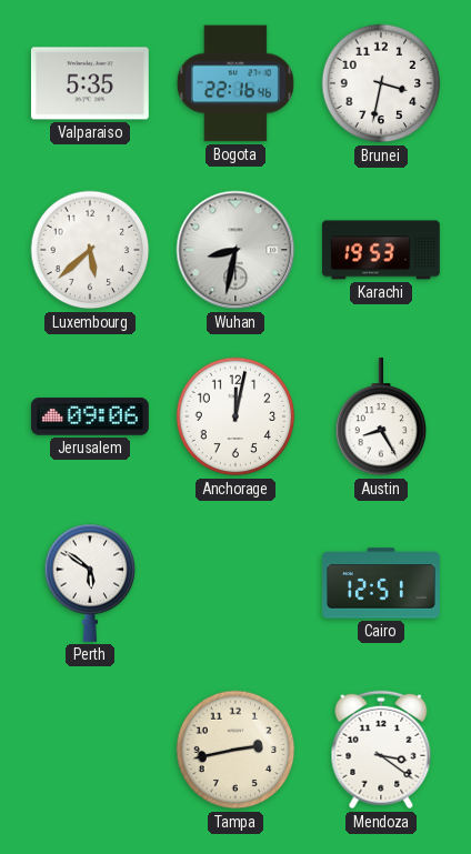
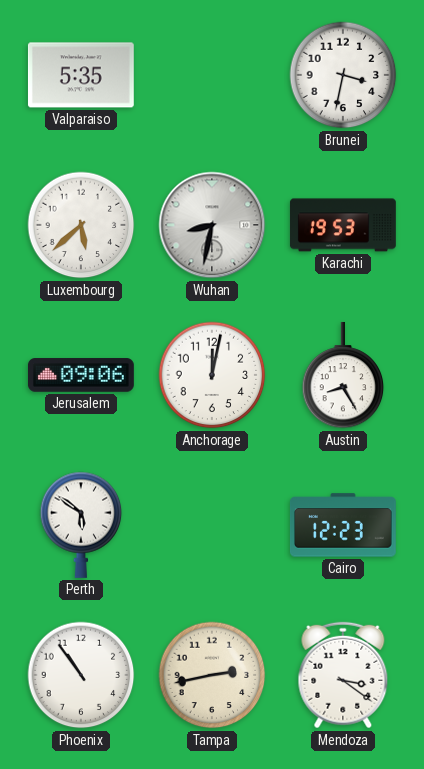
Bogota: 22:16 -> none (235, 83)
Cairo: 12:51 -> 12:23 (343, 525)
Phoenix: none -> 10:54 (81, 675)
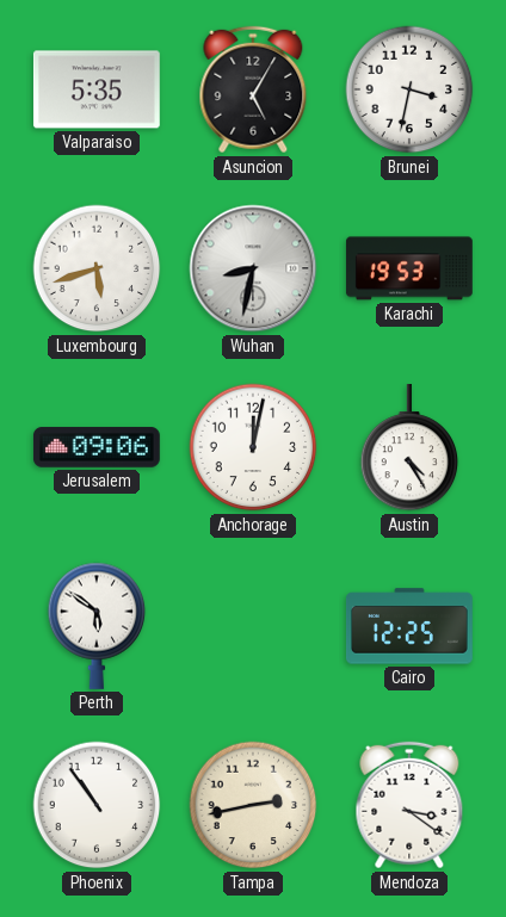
Asuncion: none -> 5:05 (253, 89)
Luxembourg: 5:38 -> 5:42 (97, 268)
Austin: 8:25 -> 4:25 (409, 447)
Cairo: 12:23 -> 12:25 (409, 626)
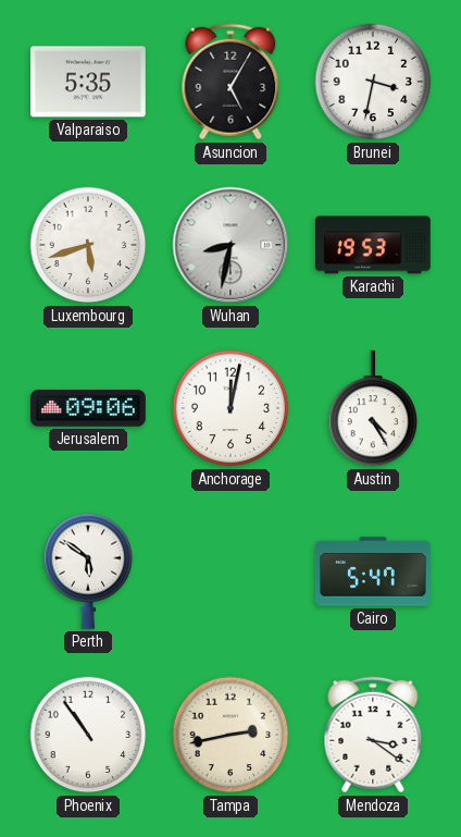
Cairo: 12:25 -> 5:47 (373, 571)
